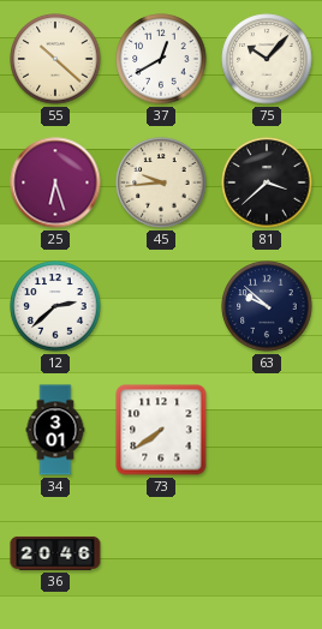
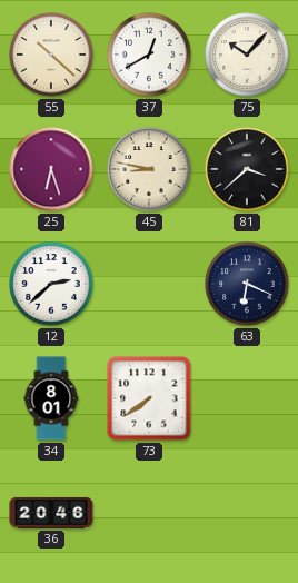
45: 9:44 -> 8:47 (149, 169)
63: 9:52 -> 6:19 (247, 284)
34: 3:01 -> 8:01 (51, 398)
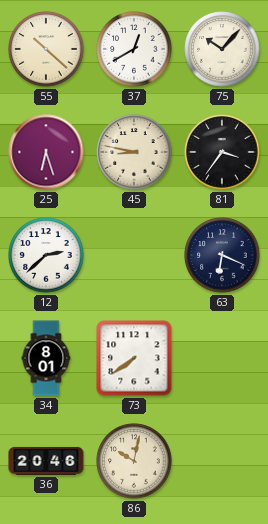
81: 3:38 -> 3:36 (222, 152)
86: none -> 10:02 (134, 461)
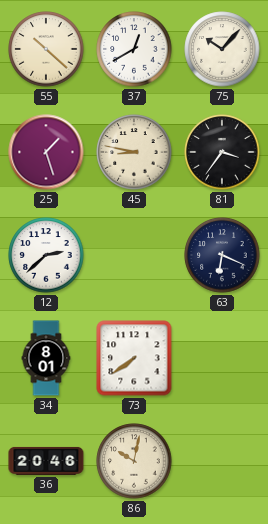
25: 6:27 -> 1:27 (46, 152)
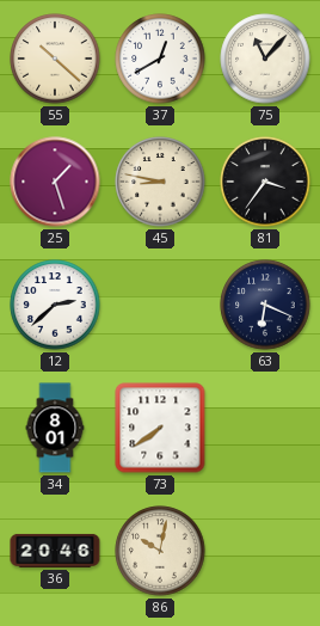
75: 10:07 -> 11:07 (265, 59)
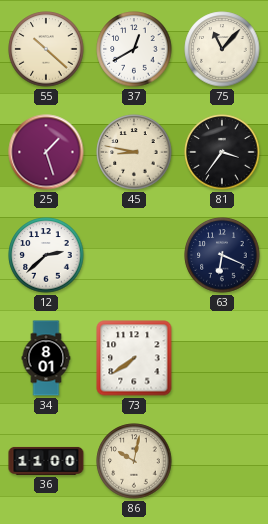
36: 20:46 -> 11:00 (46, 461)
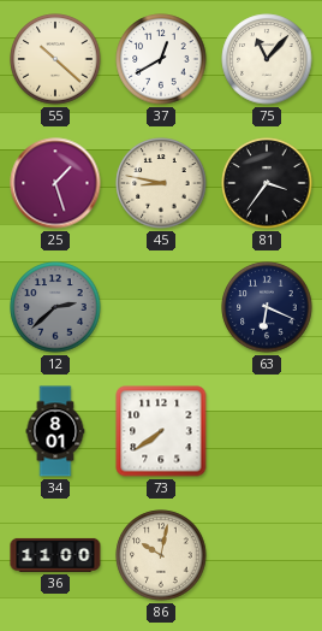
12 dial: white -> grey (55, 307)
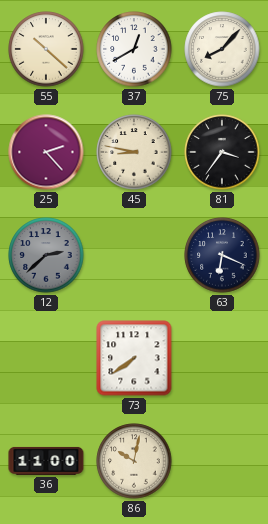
75: 11:07 -> 8:07 (222, 49)
25: 1:27 -> 2:23 (46, 152)
34: 8:01 -> none (55, 431)
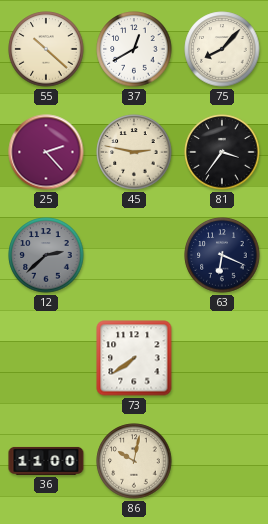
45: 8:47 -> 2:47 (134, 152)
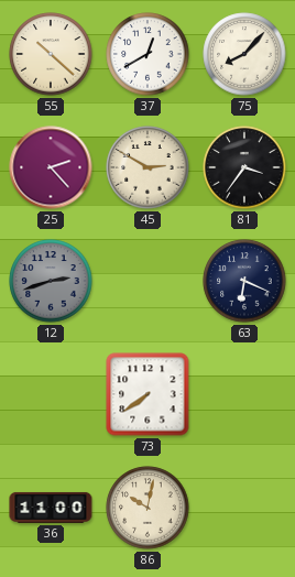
45: 2:47 -> 2:50 (147, 167)
12: 2:38 -> 2:42 (51, 281)
